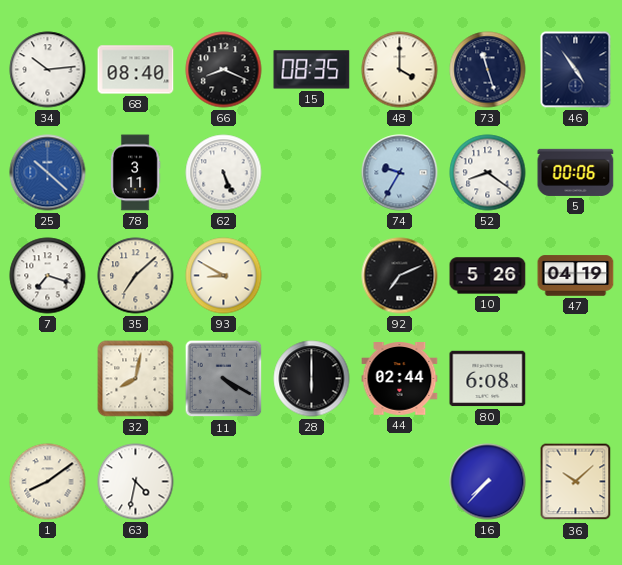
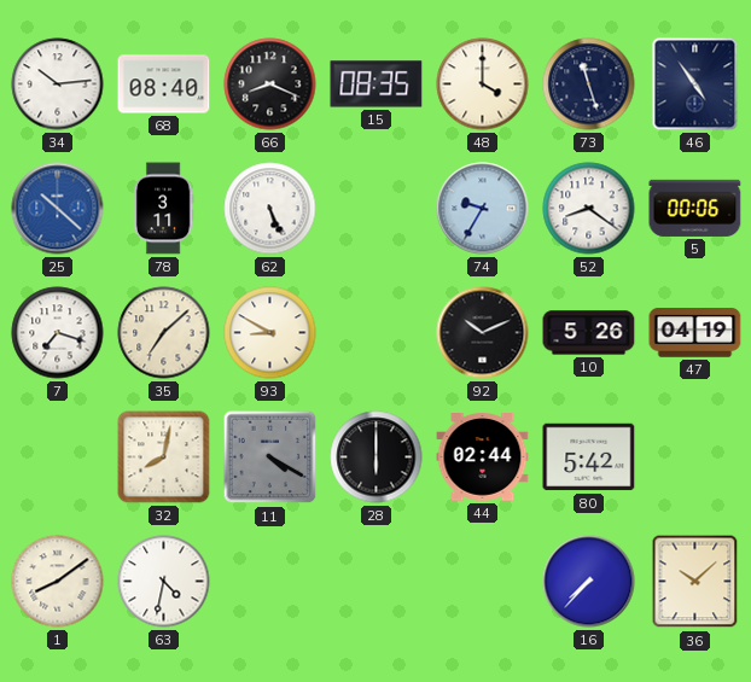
92: 7:11 -> 10:11 (483, 333)
80: 6:08 -> 5:42 (589, 457)
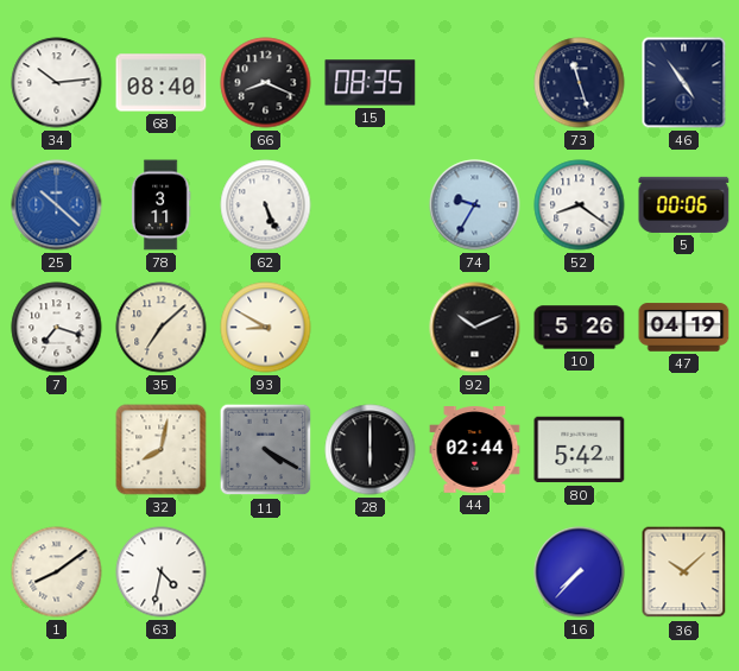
48: 4:00 -> none (483, 84)
